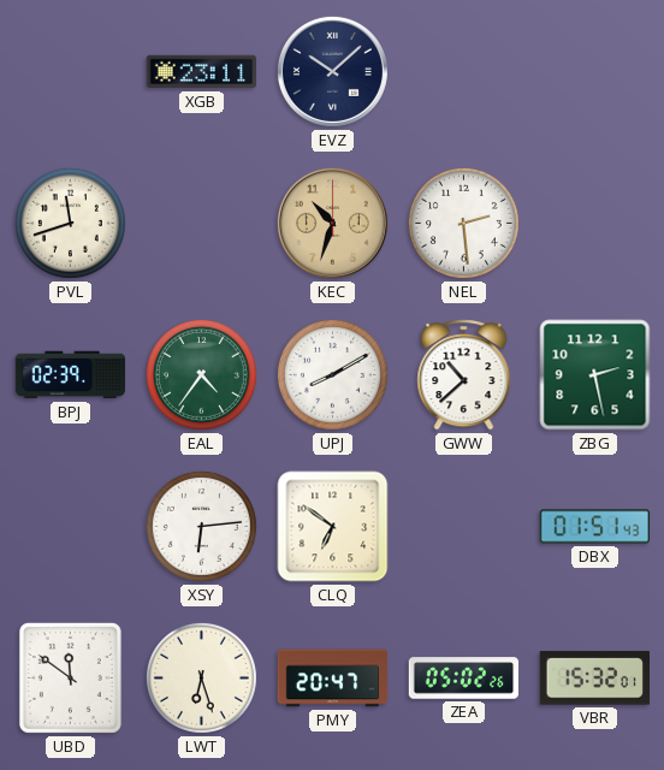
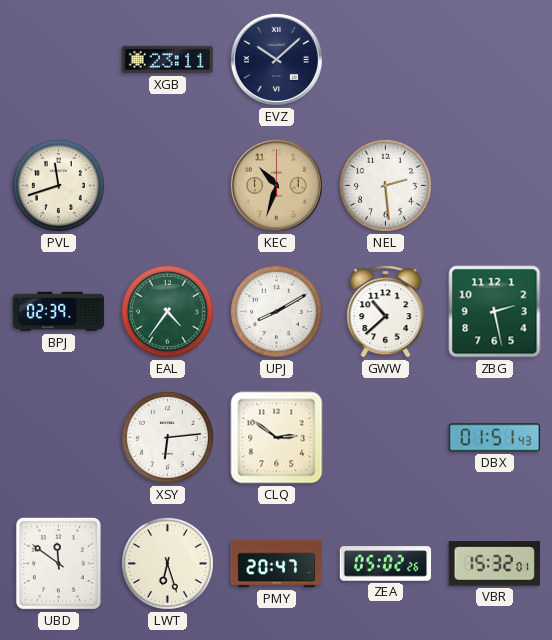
CLQ: 6:51 -> 2:51 (277, 438)
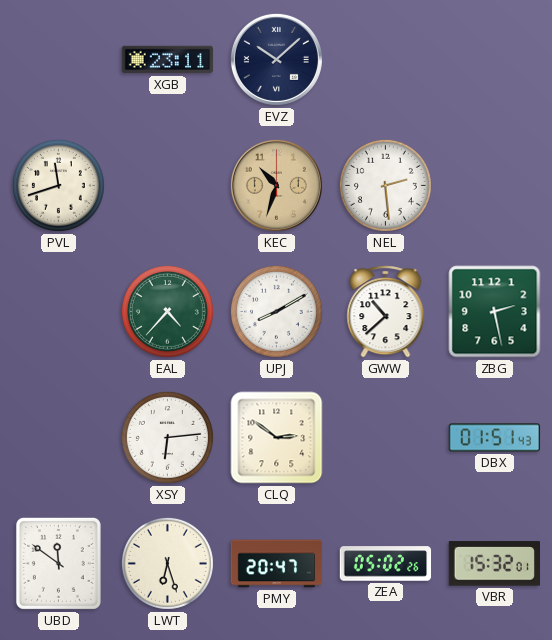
BPJ: 02:39 -> none (59, 312)
EAL: 4:36 -> 4:37 (167, 311)
